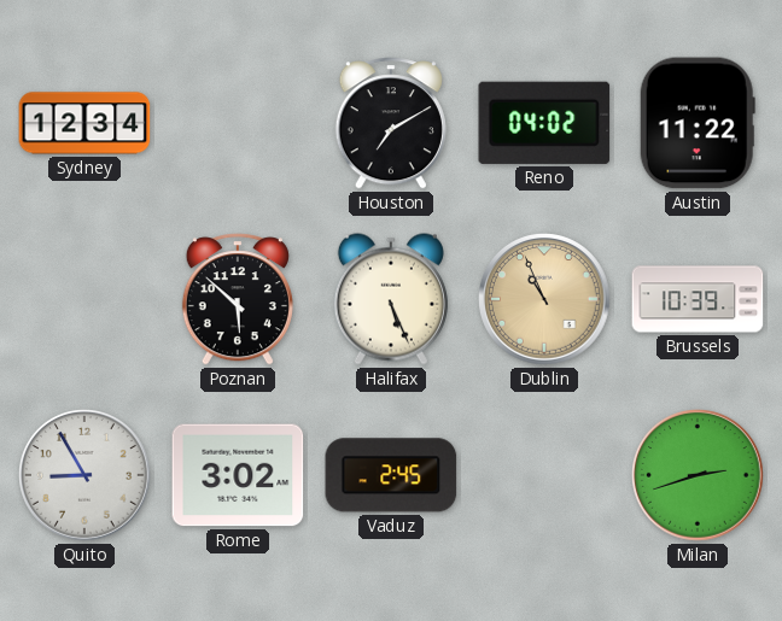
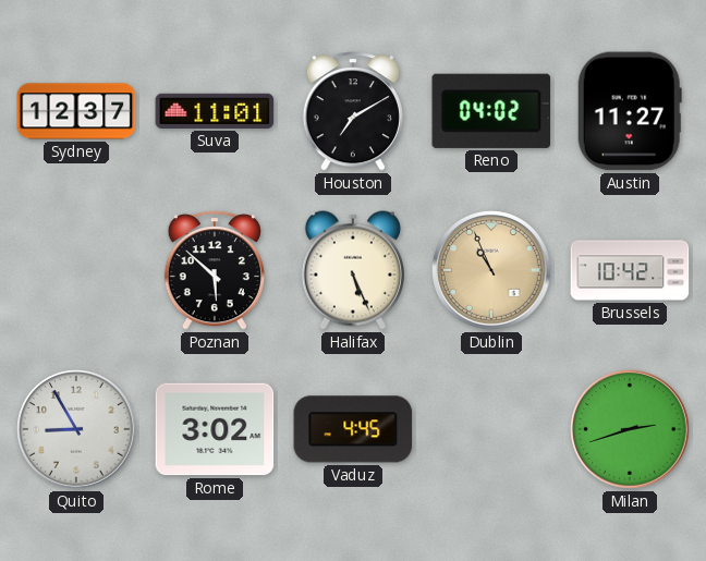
Sydney: 12:34 -> 12:37 (76, 111)
Suva: none -> 11:01 (215, 111)
Austin: 11:22 -> 11:27 (630, 111)
Brussels: 10:39 -> 10:42 (630, 270)
Vaduz: 2:45 -> 4:45 (353, 429)
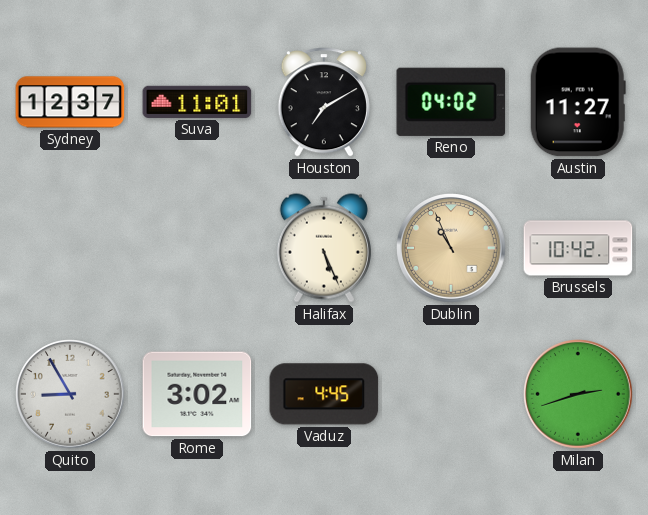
Poznan: 5:52 -> none (215, 270)
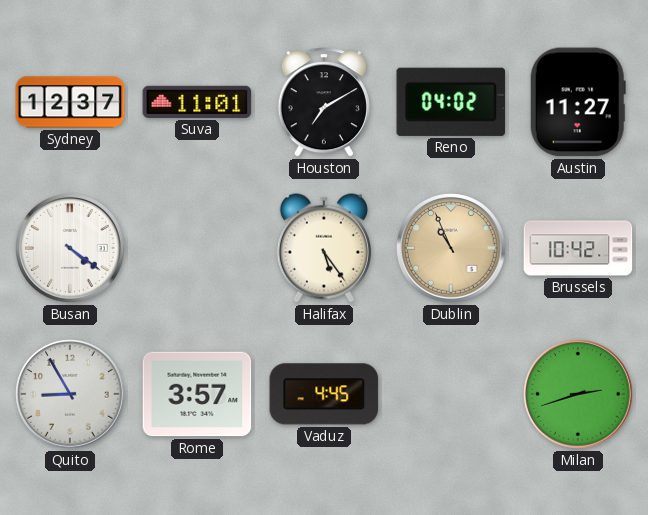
Busan: none -> 4:21 (71, 249)
Halifax: 5:26 -> 5:24 (324, 248)
Rome: 3:02 -> 3:57 (197, 394)
